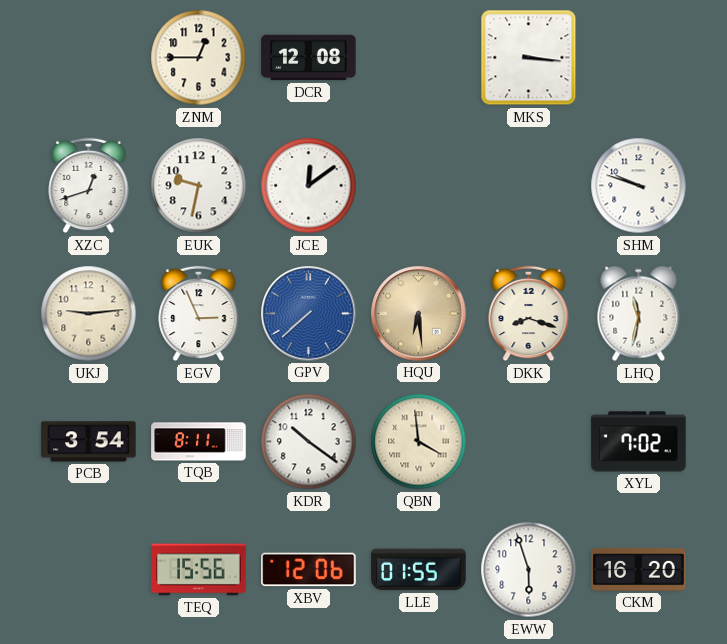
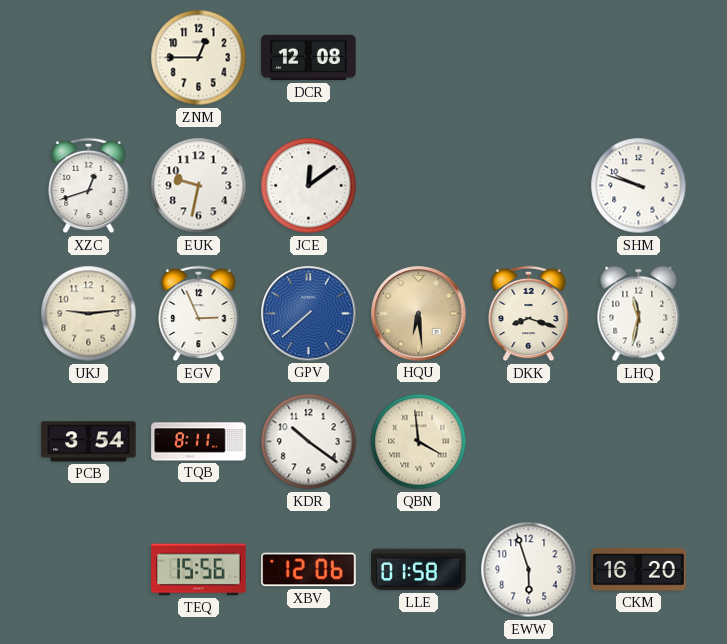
MKS: 3:16 -> none (529, 58)
XYL: 7:02 -> none (639, 442)
LLE: 01:55 -> 01:58 (419, 570)
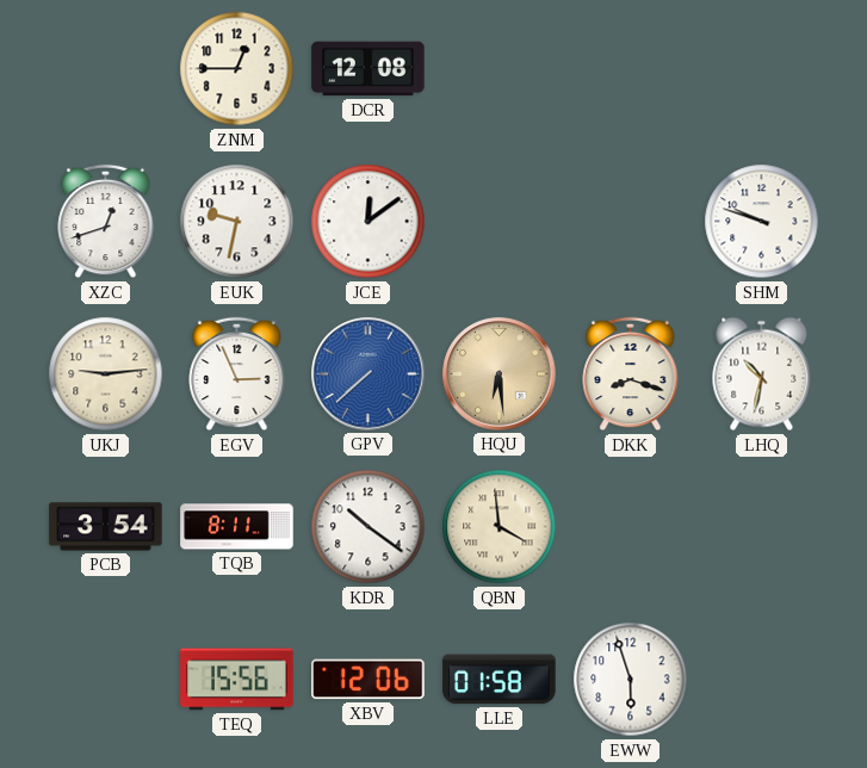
LHQ: 11:32 -> 10:32 (762, 374)
CKM: 16:20 -> none (639, 570)
